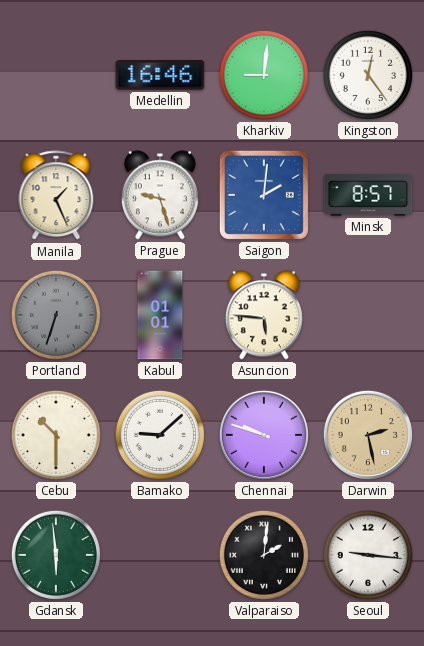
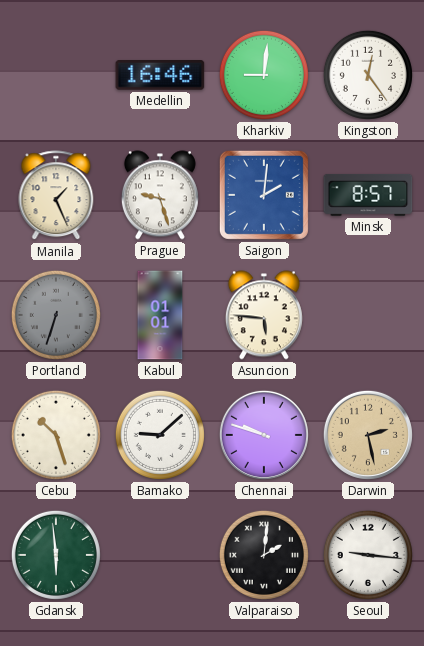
Cebu: 10:30 -> 10:27 (56, 435)
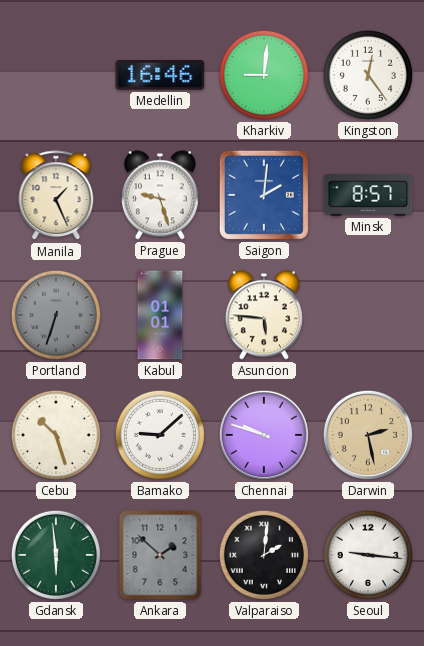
Ankara: none -> 1:52 (160, 555)
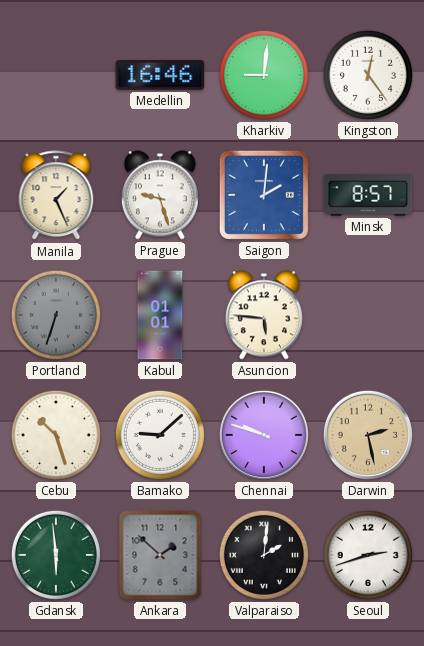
Seoul: 9:16 -> 2:42 (368, 555)
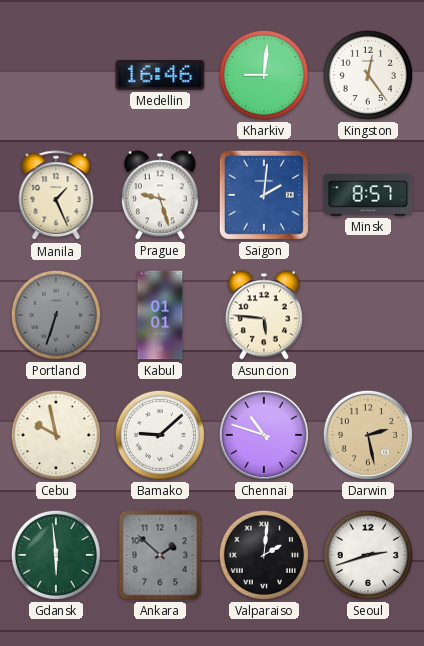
Cebu: 10:27 -> 9:58 (56, 435)
Chennai: 9:48 -> 10:48 (264, 435)
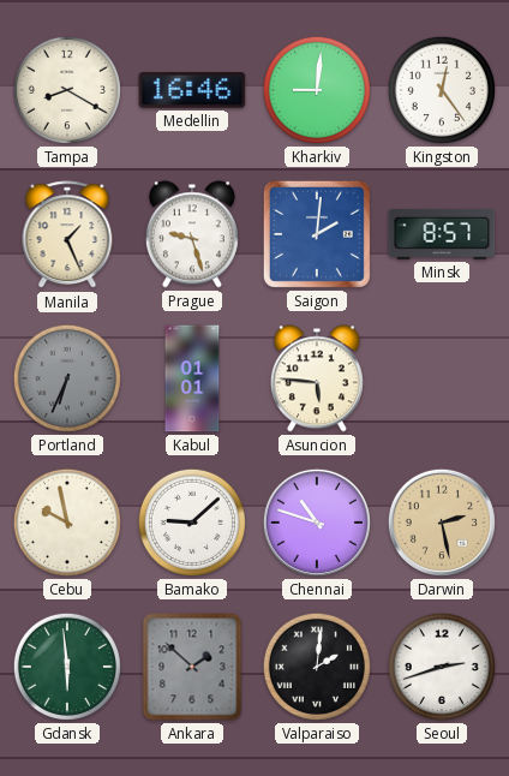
Tampa: none -> 8:20 (67, 90)
Portland: 6:33 -> 6:34 (67, 378)
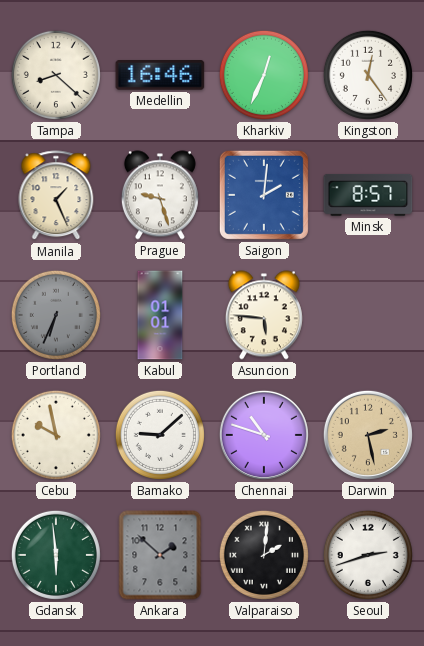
Tampa: 8:20 -> 8:22 (56, 75)
Kharkiv: 9:01 -> 12:34 (264, 75)
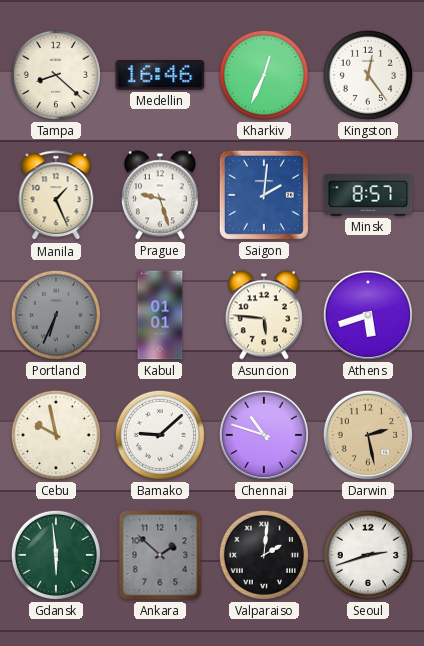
Athens: none -> 5:42 (368, 315)
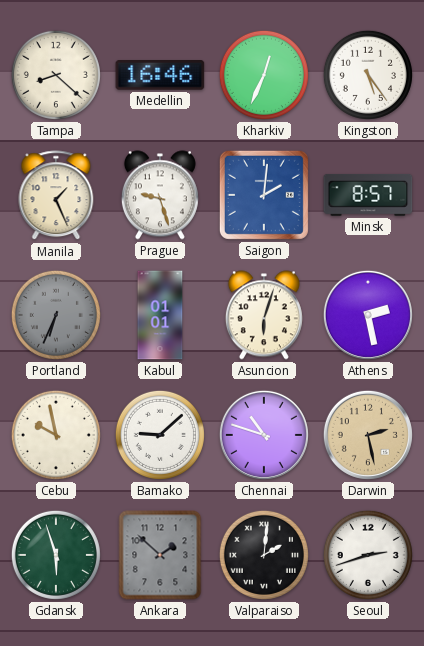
Kingston: 12:24 -> 5:24 (368, 75)
Asuncion: 5:46 -> 6:03 (264, 315)
Athens: 5:42 -> 2:28 (368, 315)
Gdansk: 5:59 -> 5:57 (56, 555)
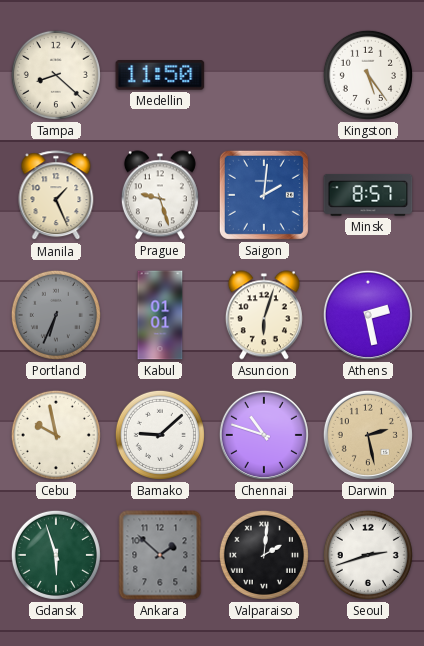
Medellin: 16:46 -> 11:50 (160, 75)
Kharkiv: 12:34 -> none (264, 75)
